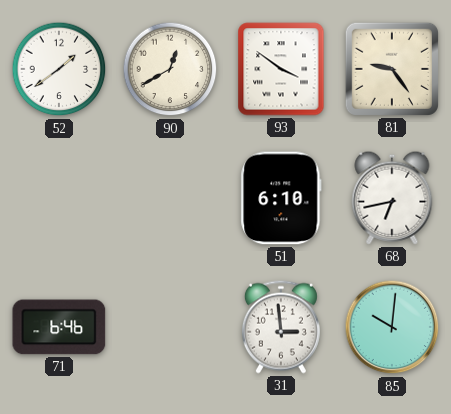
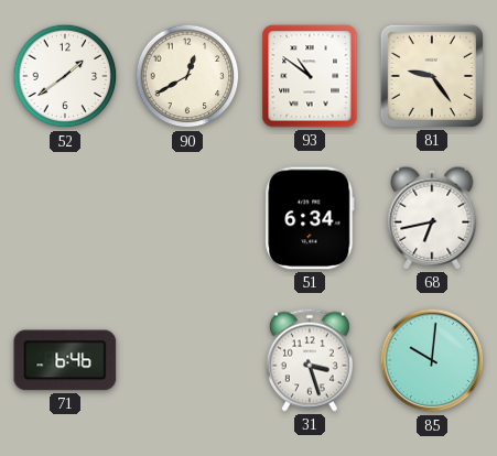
93: 3:51 -> 10:51 (310, 76)
51: 6:10 -> 6:34 (310, 218)
31: 2:59 -> 3:27 (310, 360)
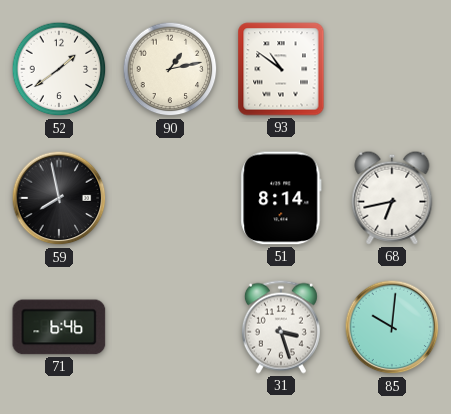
90: 12:40 -> 1:13 (170, 69)
81: 9:24 -> none (432, 76)
59: none -> 7:58 (59, 198)
51: 6:34 -> 8:14 (281, 198)
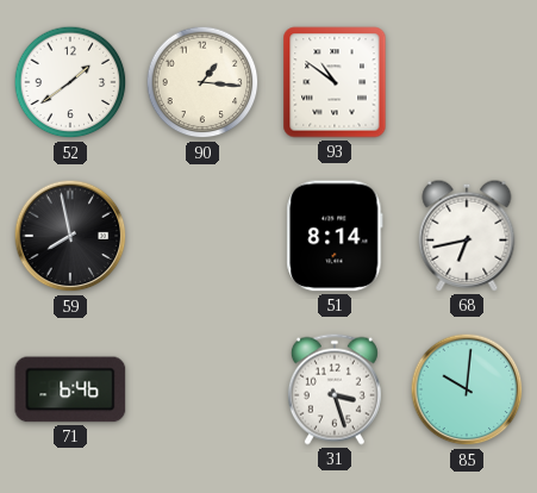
90: 1:13 -> 1:16 (202, 82)
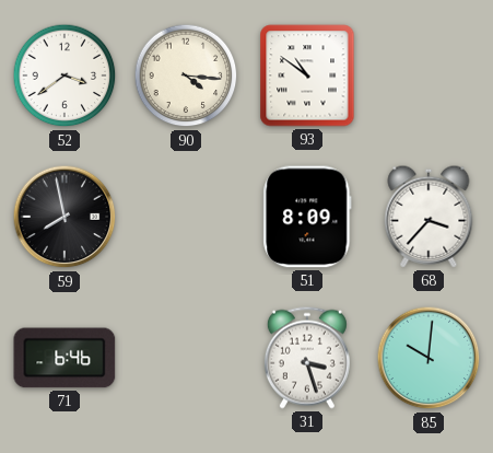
52: 1:39 -> 3:39 (64, 75)
90: 1:16 -> 4:16 (186, 75)
51: 8:14 -> 8:09 (307, 217)
68: 6:43 -> 3:37 (429, 217)
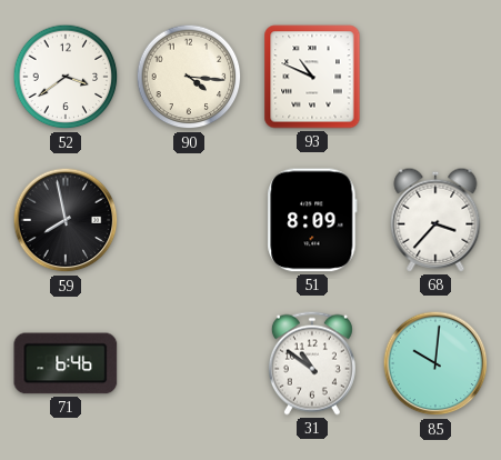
93: 10:51 -> 10:49 (312, 77)
31: 3:27 -> 10:51 (312, 363)
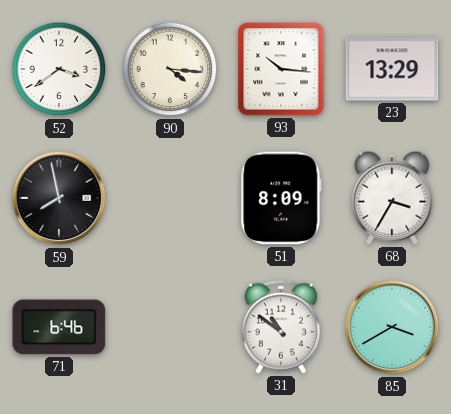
93: 10:49 -> 10:16 (281, 69)
23: none -> 13:29 (392, 69)
68: 3:37 -> 3:35 (392, 198)
85: 10:01 -> 3:40 (392, 327)
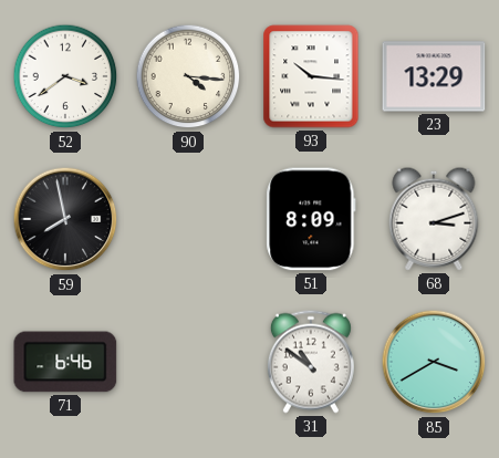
68: 3:35 -> 3:12 (434, 219)
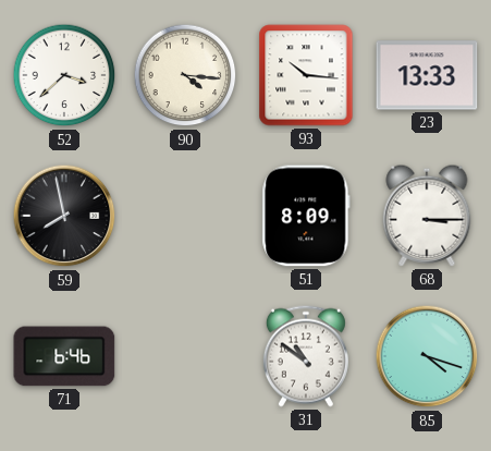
52: 3:39 -> 3:38 (64, 75)
23: 13:29 -> 13:33 (427, 75)
68: 3:12 -> 3:15 (427, 216)
85: 3:40 -> 4:18 (427, 356)
